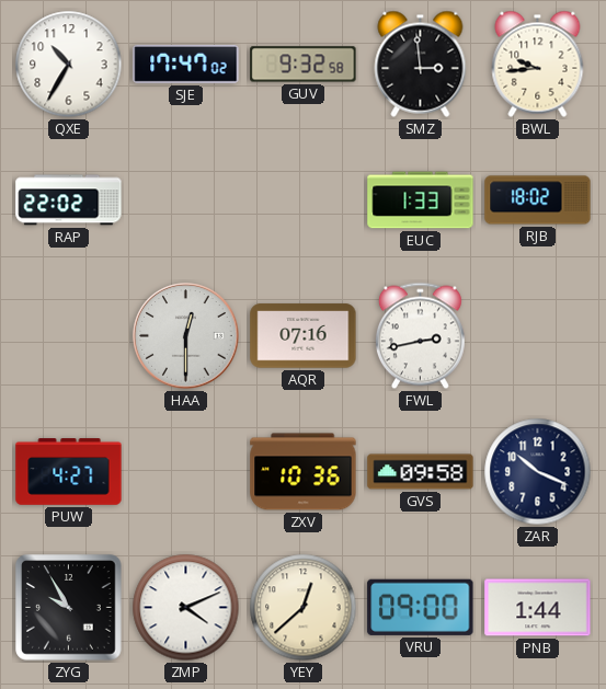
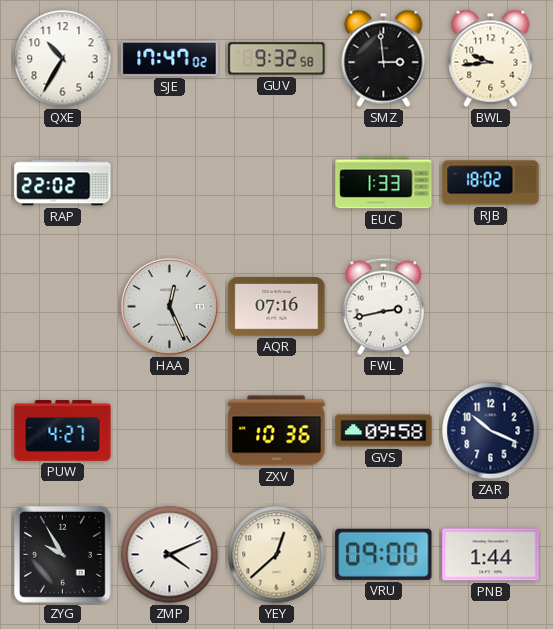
HAA: 12:30 -> 12:26 (170, 307)
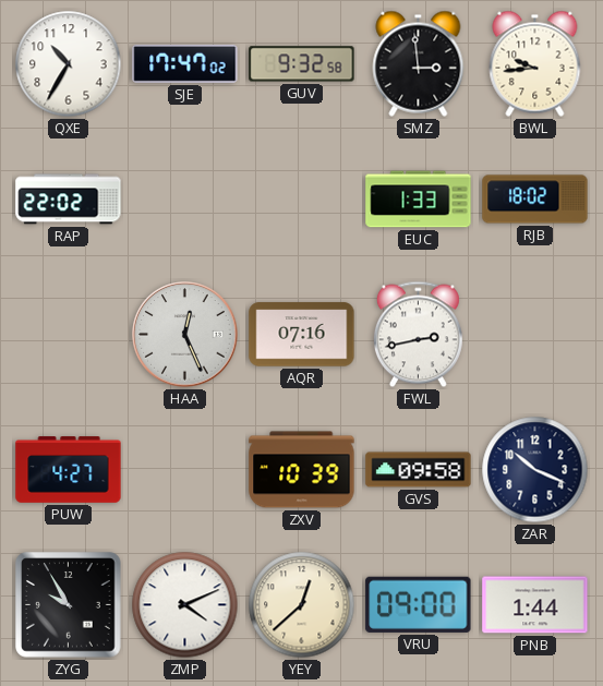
ZXV: 10:36 -> 10:39 (302, 470)
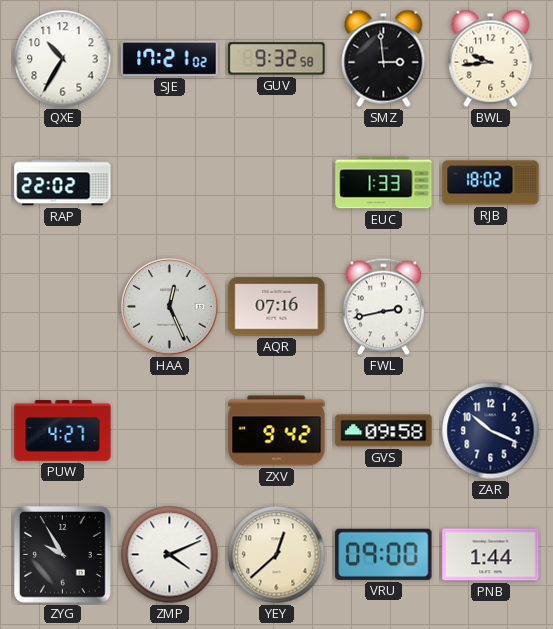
SJE: 17:47 -> 17:21 (170, 58)
ZXV: 10:39 -> 9:42 (277, 431)
